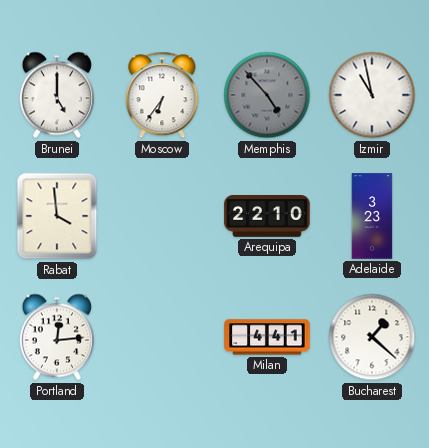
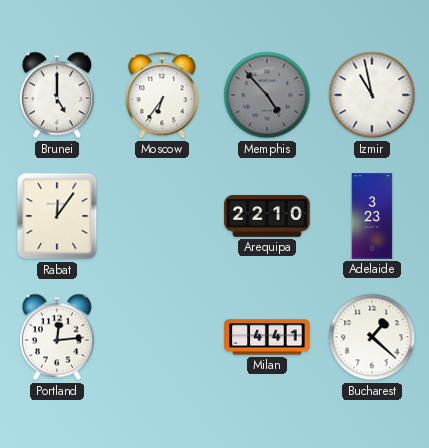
Rabat: 3:59 -> 12:06 (57, 216)
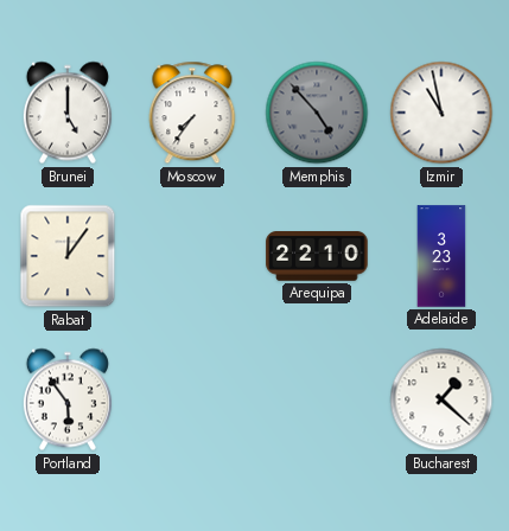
Moscow: 6:36 -> 7:36 (192, 113)
Portland: 12:14 -> 5:54 (68, 399)
Milan: 4:41 -> none (267, 337)
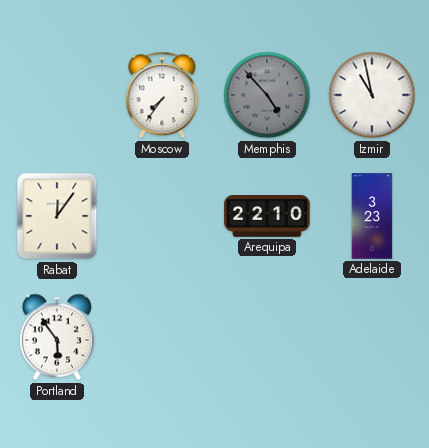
Brunei: 5:00 -> none (68, 113)
Bucharest: 1:22 -> none (441, 399)
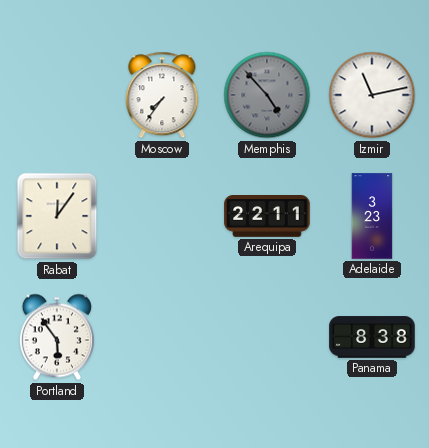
Izmir: 10:58 -> 11:13 (372, 95)
Arequipa: 22:10 -> 22:11 (267, 216)
Panama: none -> 8:38 (372, 337)
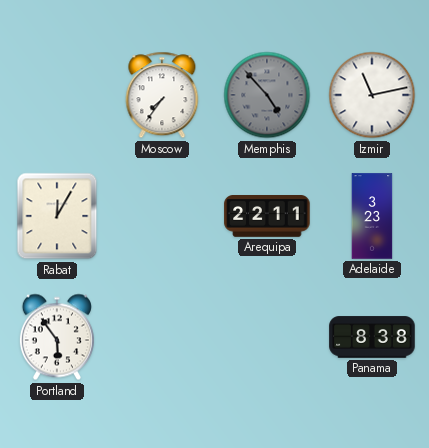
Rabat: 12:06 -> 12:05 (57, 216)
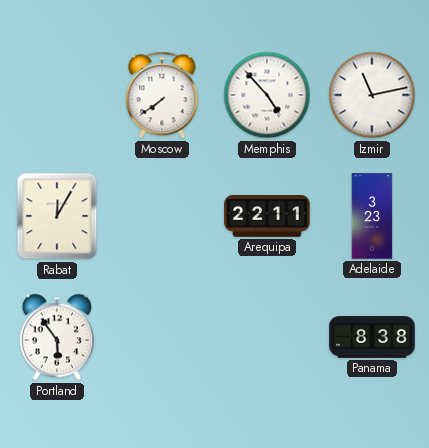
Moscow: 7:36 -> 7:39 (162, 95)
Memphis dial: grey -> white (267, 95)
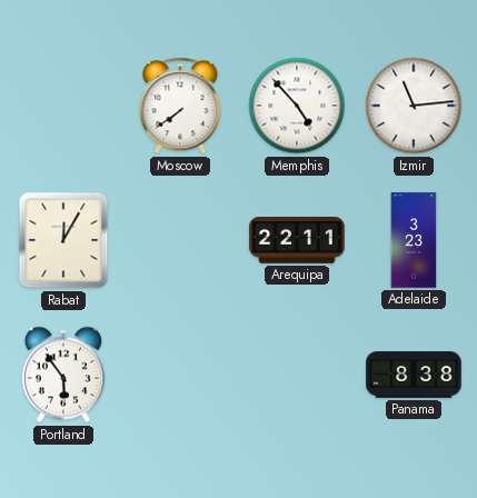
Izmir: 11:13 -> 11:14 (414, 106)
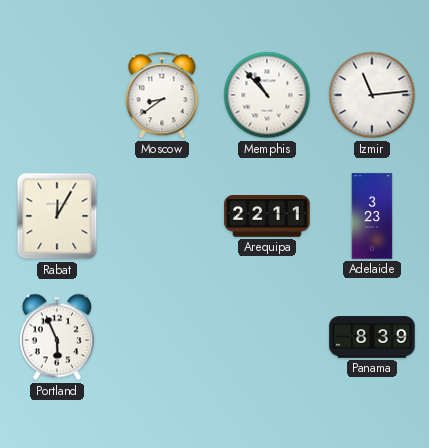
Moscow: 7:39 -> 8:39 (162, 95)
Memphis: 4:53 -> 10:53 (267, 95)
Portland: 5:54 -> 5:56 (57, 337)
Panama: 8:38 -> 8:39 (372, 337)
